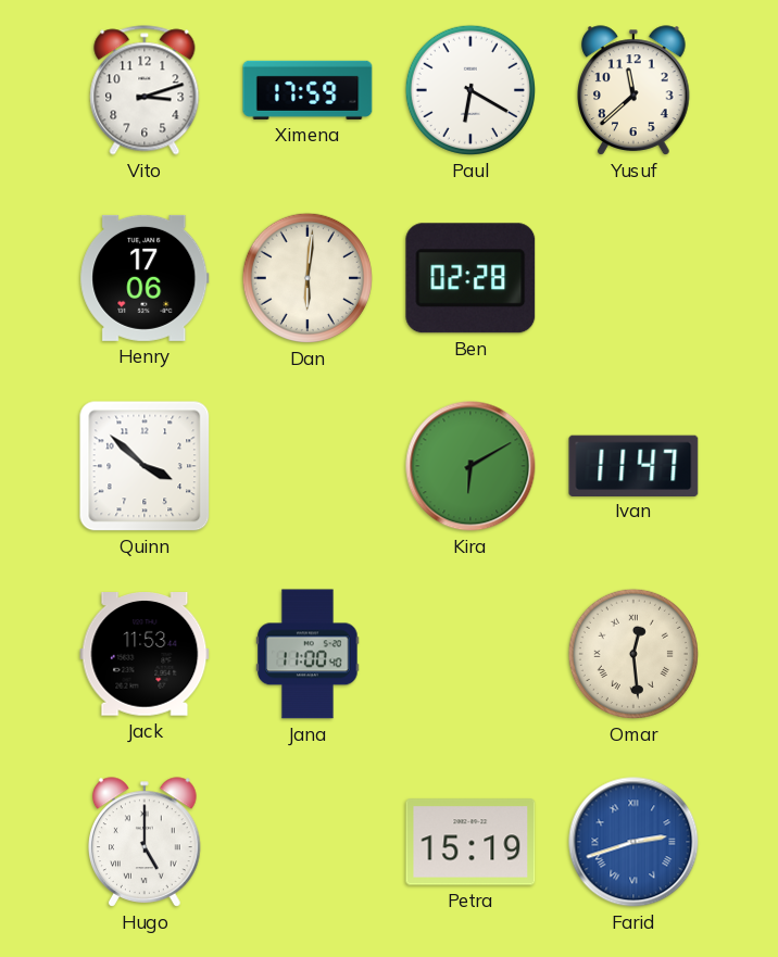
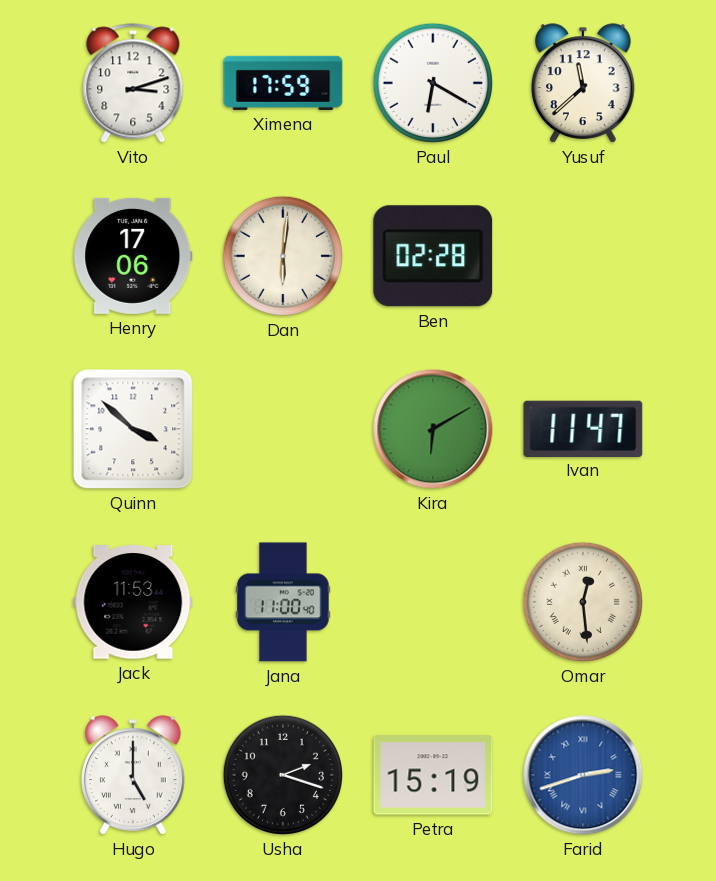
Usha: none -> 2:18 (283, 775)
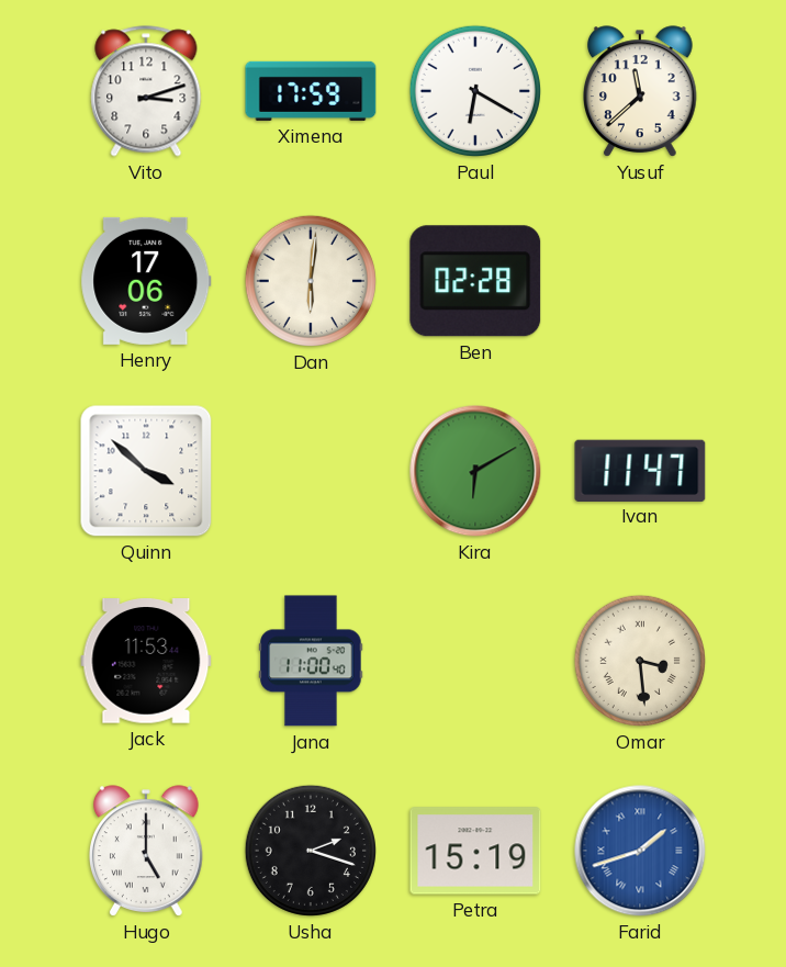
Omar: 12:29 -> 3:29 (640, 661)
Farid: 2:42 -> 1:42 (640, 851)
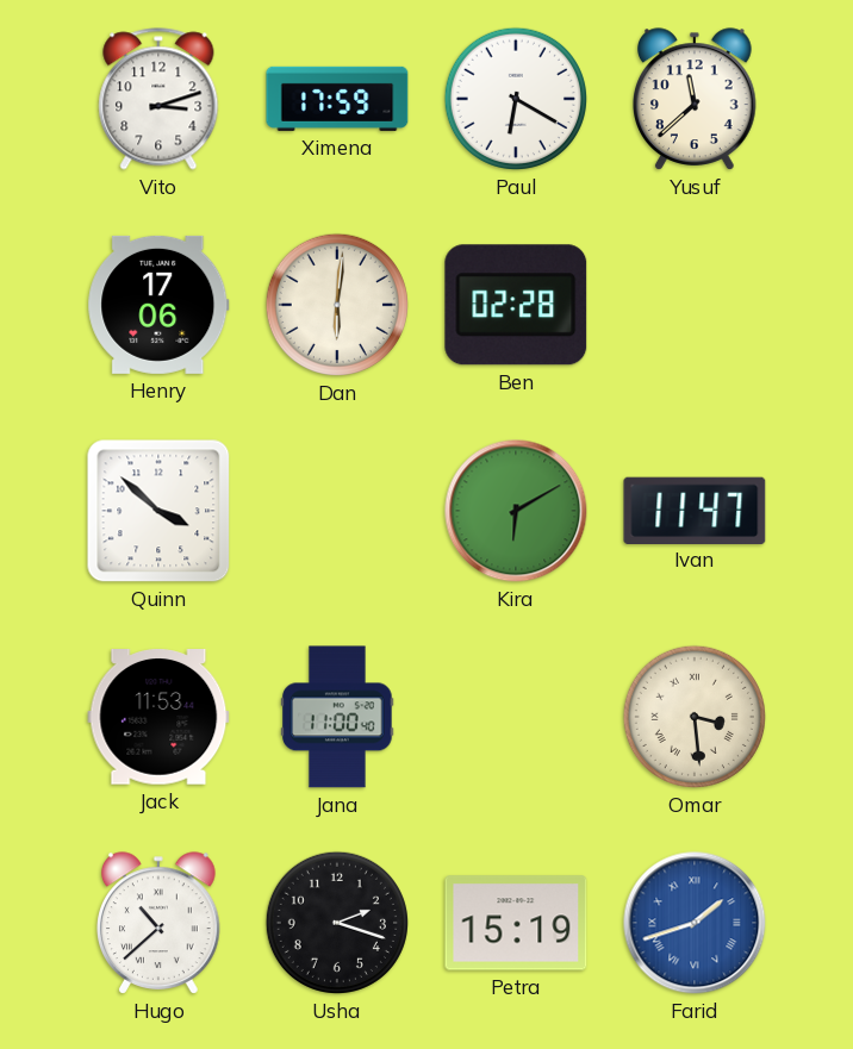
Hugo: 5:00 -> 10:38 (160, 923)
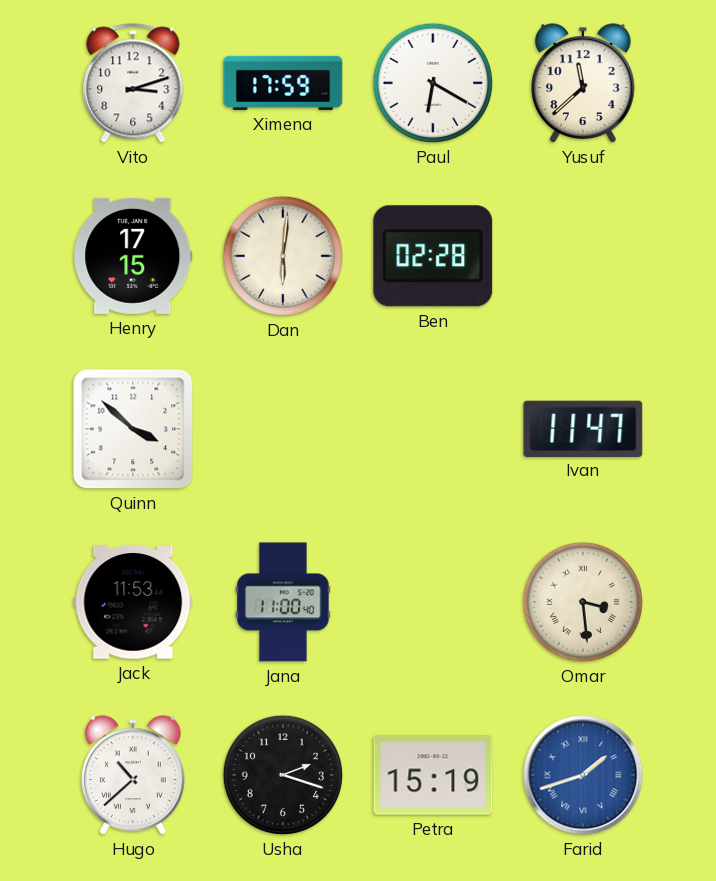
Henry: 17:06 -> 17:15 (133, 256)
Kira: 6:10 -> none (516, 511)
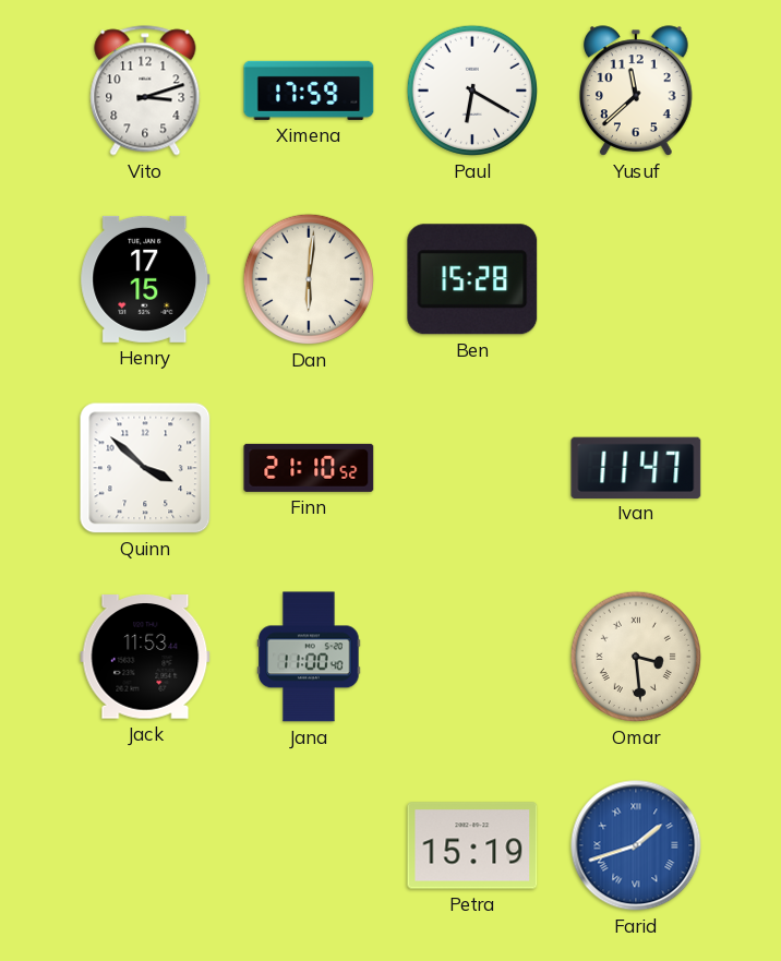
Ben: 02:28 -> 15:28 (472, 279)
Finn: none -> 21:10 (309, 468)
Hugo: 10:38 -> none (134, 775)
Usha: 2:18 -> none (283, 775)
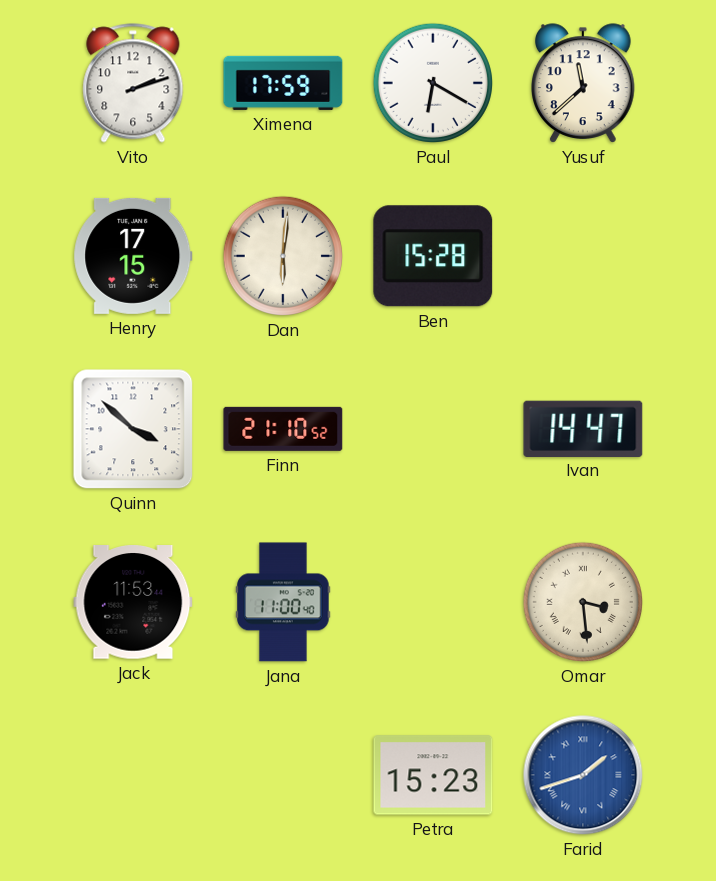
Vito: 3:12 -> 2:12 (133, 83)
Ivan: 11:47 -> 14:47 (583, 428)
Petra: 15:19 -> 15:23 (433, 775)
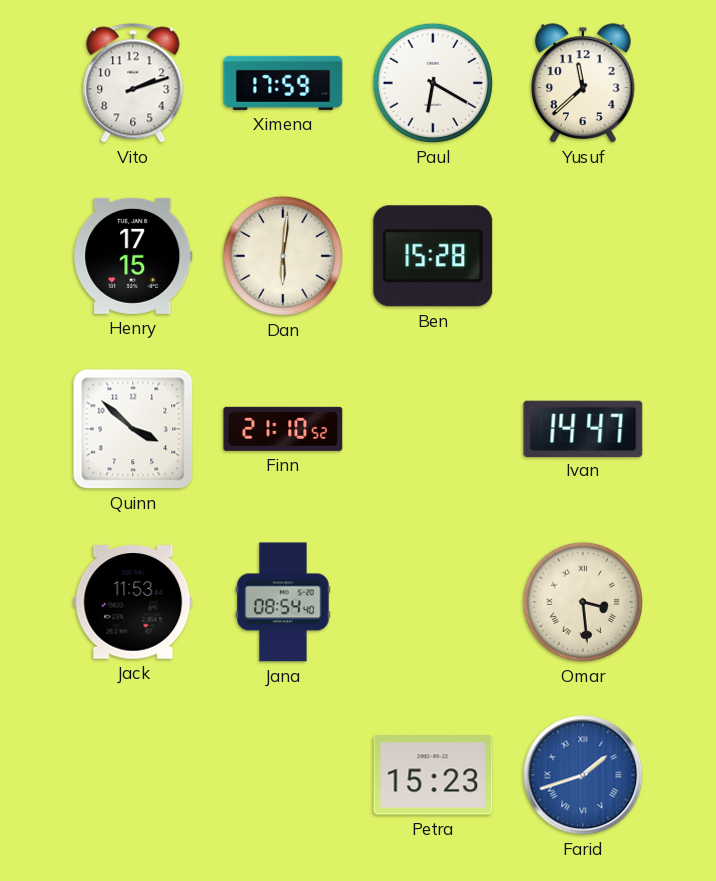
Jana: 11:00 -> 08:54 (283, 602)
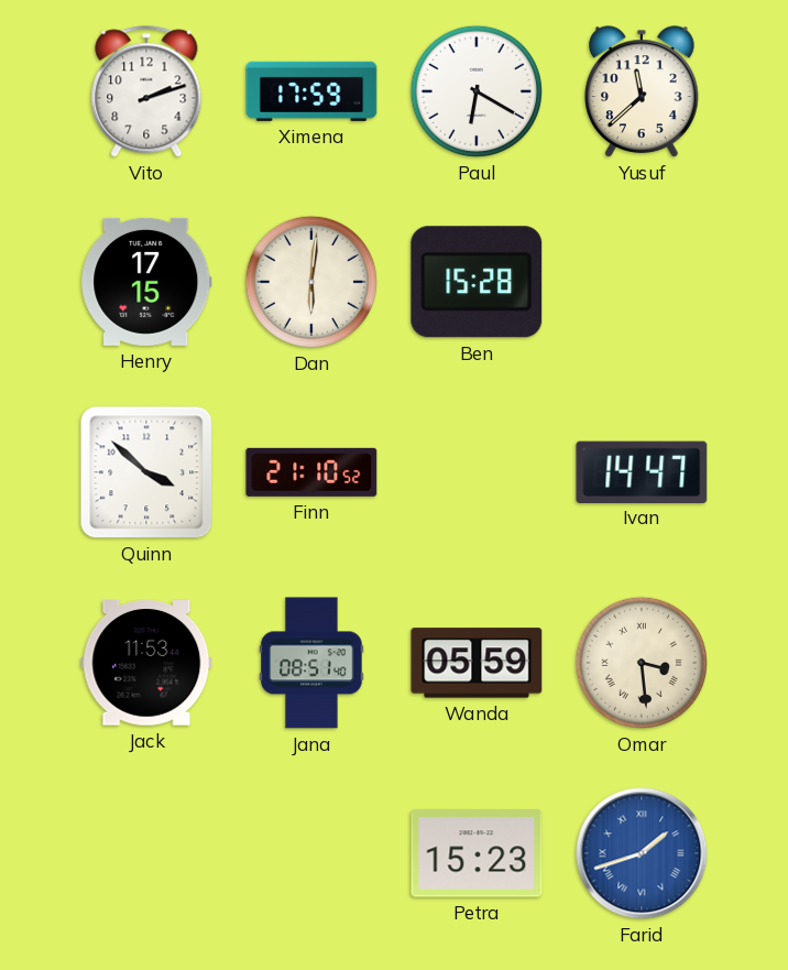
Jana: 08:54 -> 08:51 (311, 663)
Wanda: none -> 05:59 (477, 663)
